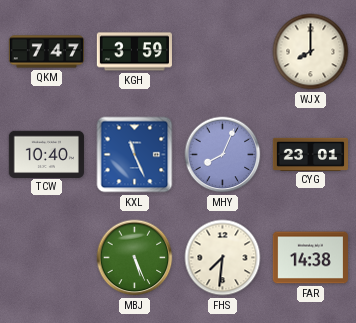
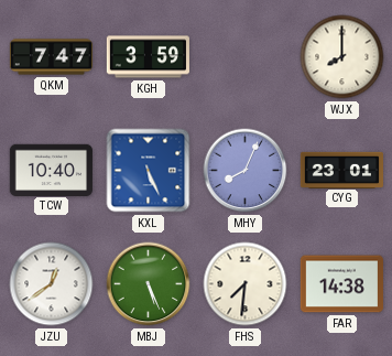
KXL: 11:26 -> 5:26 (149, 171)
JZU: none -> 12:39 (52, 284)
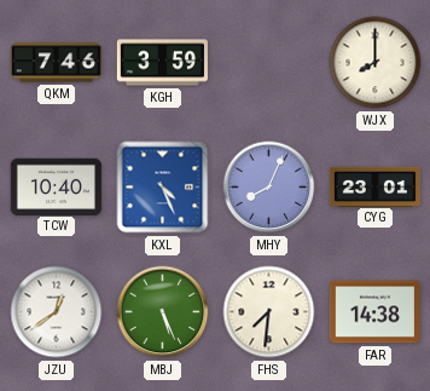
QKM: 7:47 -> 7:46 (56, 63)
KXL: 5:26 -> 4:26 (163, 188)
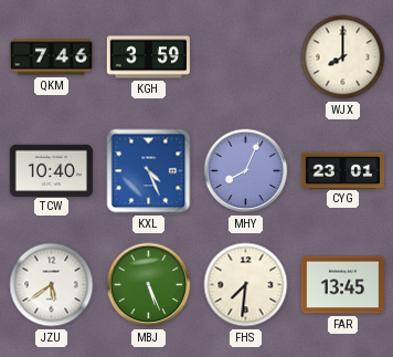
JZU: 12:39 -> 5:39 (52, 285)
FAR: 14:38 -> 13:45 (342, 285)
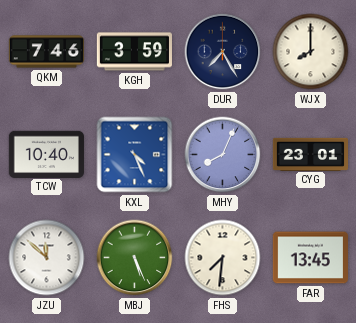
DUR: none -> 7:25 (223, 52)
JZU: 5:39 -> 11:52 (47, 258)
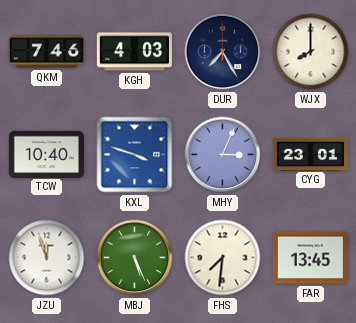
KGH: 3:59 -> 4:03 (134, 52)
KXL: 4:26 -> 3:48 (135, 155)
MHY: 8:04 -> 3:04 (223, 155)
JZU: 11:52 -> 11:57 (47, 258)
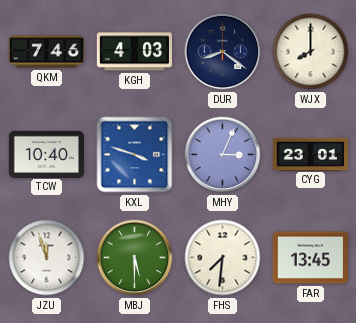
DUR: 7:25 -> 8:21 (223, 52)
MBJ: 5:26 -> 5:30 (135, 258)
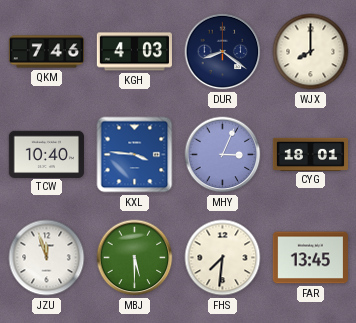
KXL: 3:48 -> 3:46 (135, 155)
CYG: 23:01 -> 18:01 (310, 154)
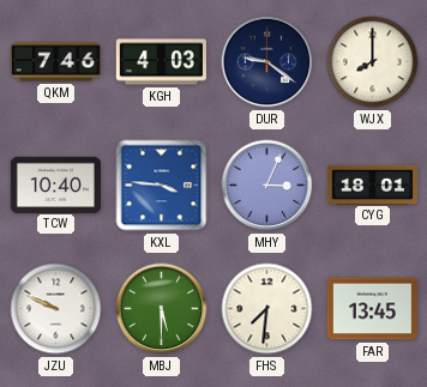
DUR: 8:21 -> 9:21 (267, 62)
JZU: 11:57 -> 9:49 (56, 309)
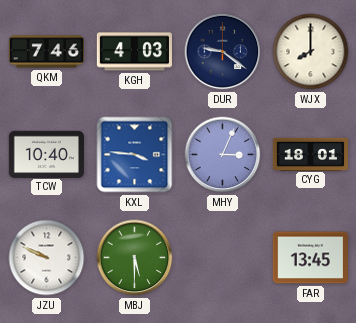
FHS: 7:31 -> none (267, 309)
